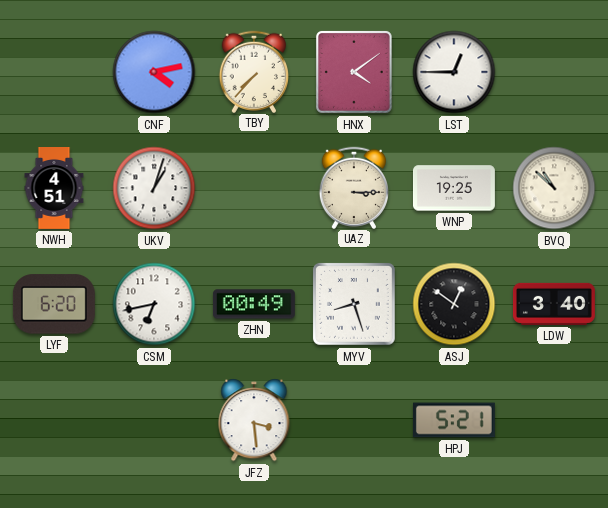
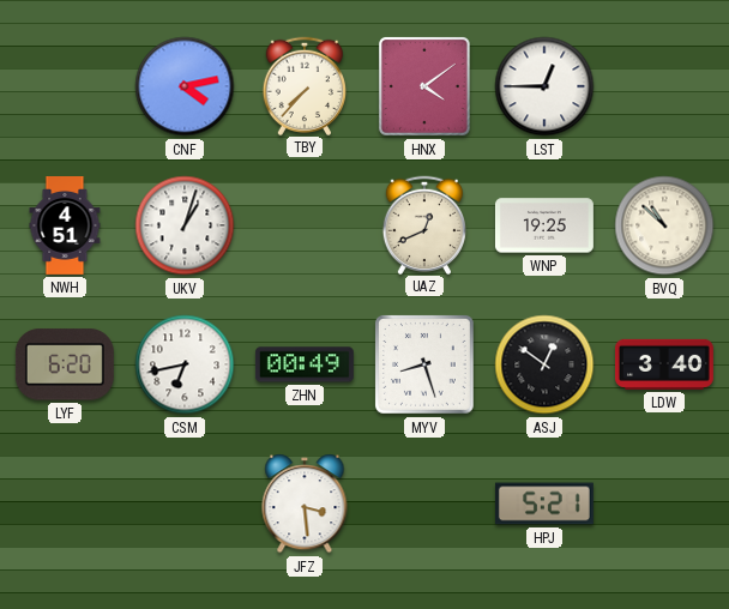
UAZ: 3:15 -> 12:41 (423, 224)
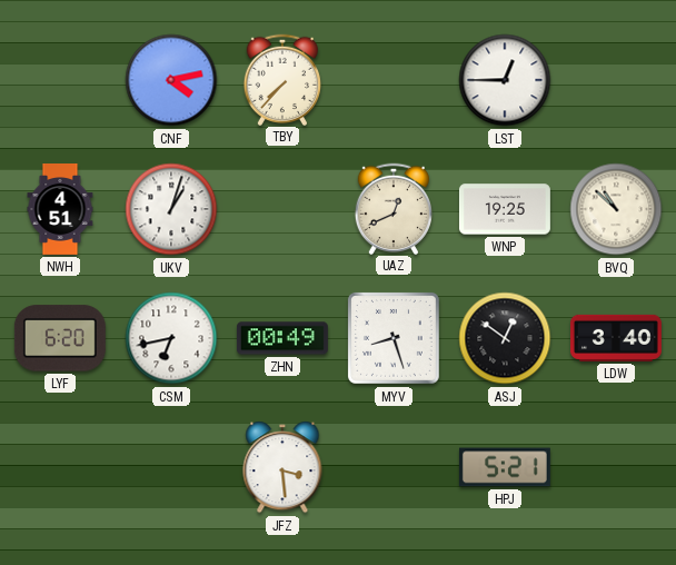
HNX: 4:09 -> none (424, 88)
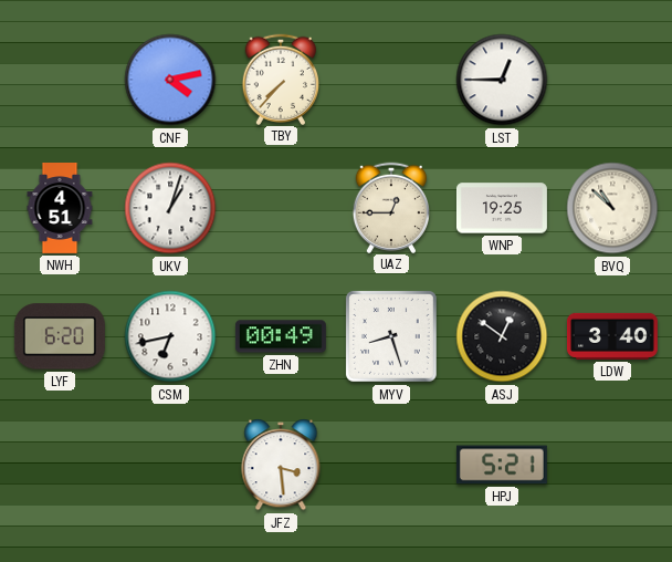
UAZ: 12:41 -> 12:45 (390, 207)
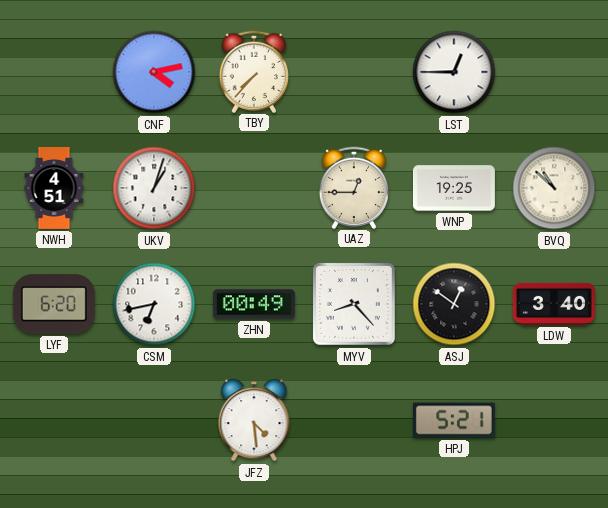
MYV: 8:27 -> 8:23 (354, 304)
JFZ: 3:29 -> 4:29 (254, 420)
